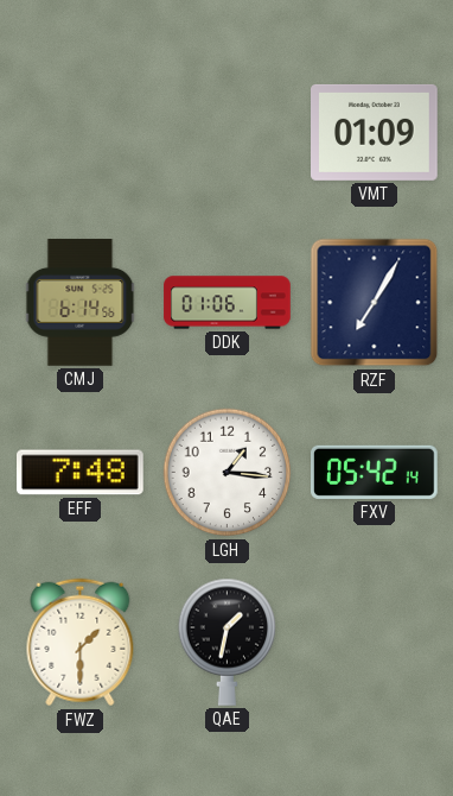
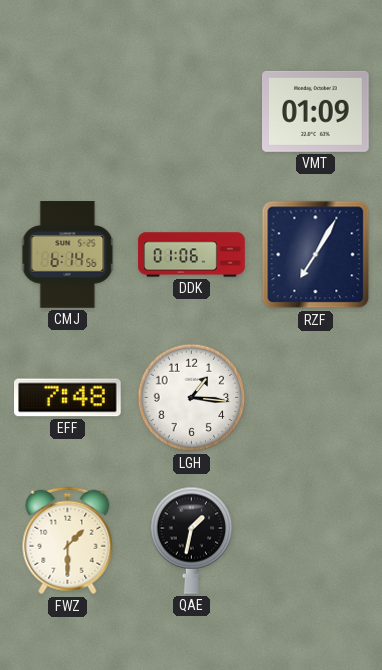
FXV: 05:42 -> none (375, 472)
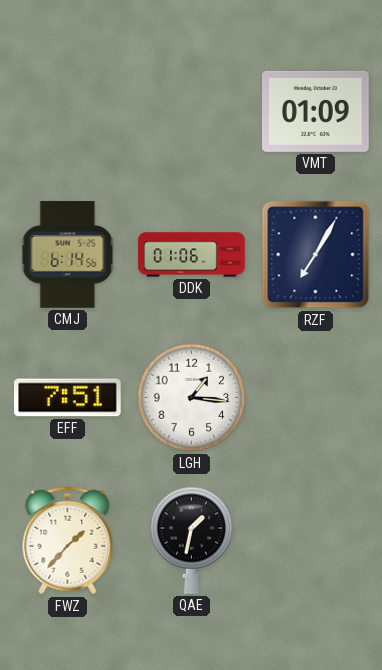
EFF: 7:48 -> 7:51 (68, 398)
FWZ: 1:30 -> 1:37 (68, 541)
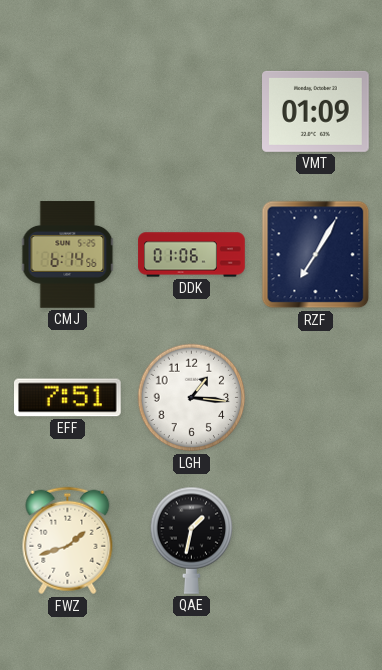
FWZ: 1:37 -> 1:42 (68, 541)
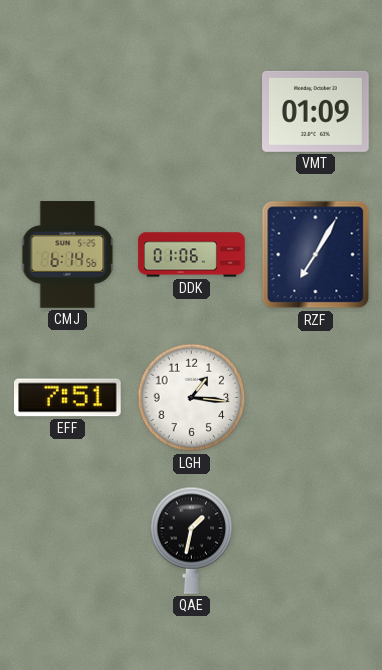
FWZ: 1:42 -> none (68, 541)
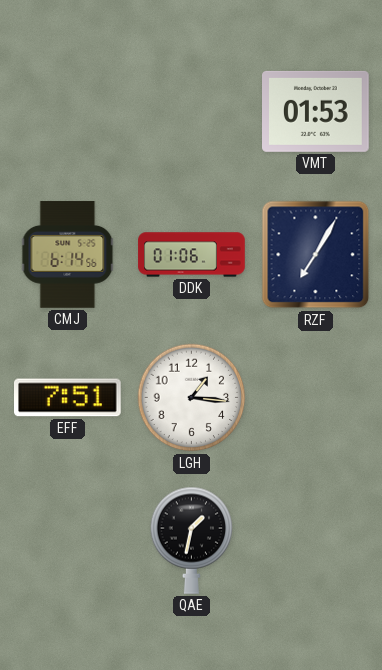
VMT: 01:09 -> 01:53 (316, 111)
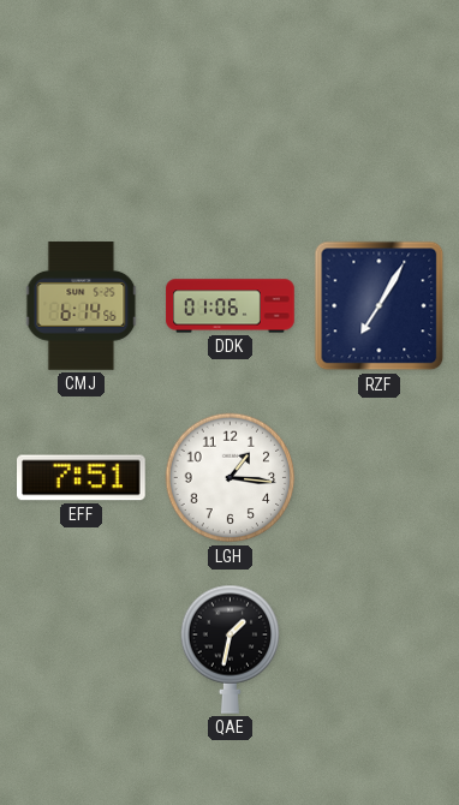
VMT: 01:53 -> none (316, 111)
